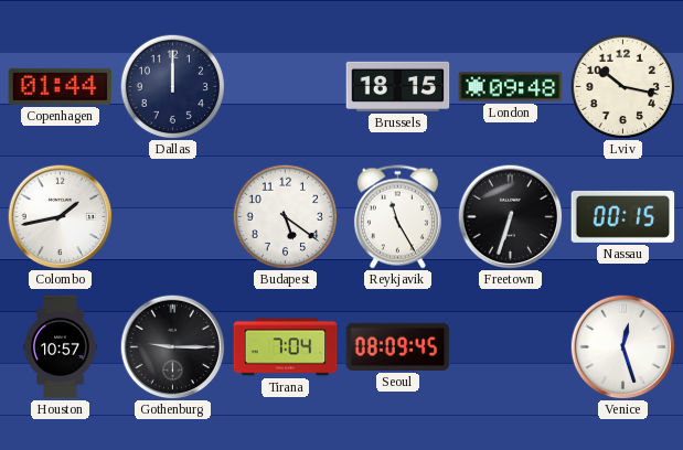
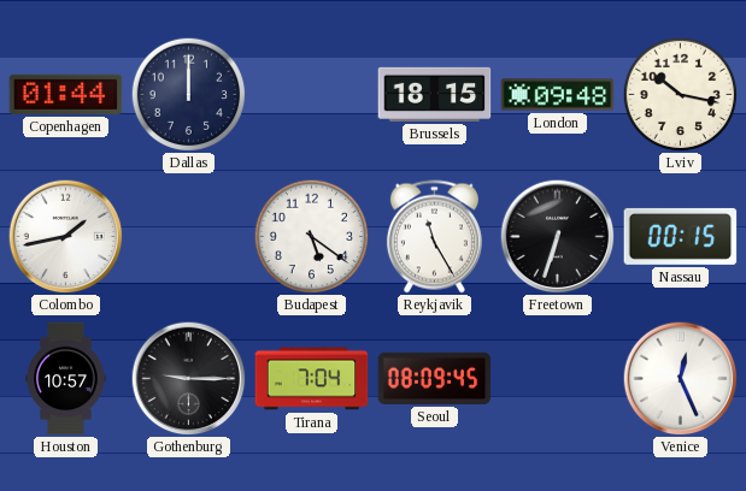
Venice: 12:27 -> 12:26 (680, 378)
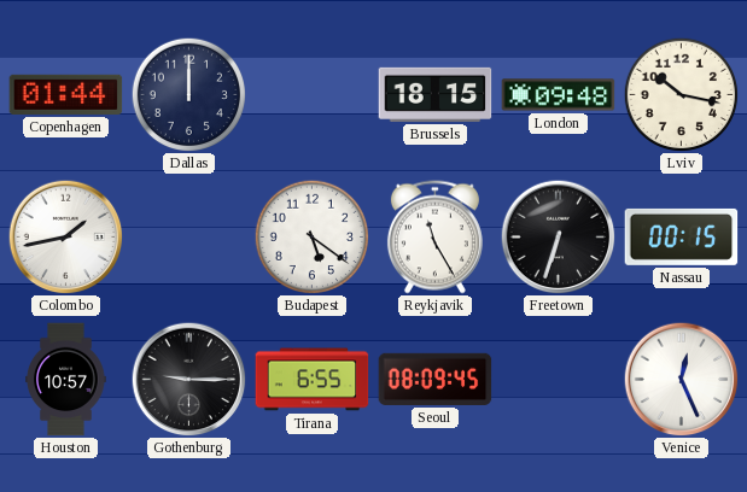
Tirana: 7:04 -> 6:55 (313, 380)
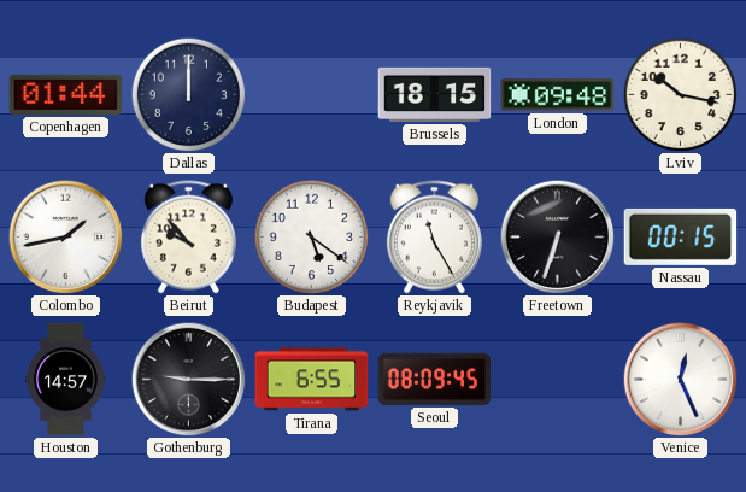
Beirut: none -> 9:53 (188, 238)
Houston: 10:57 -> 14:57 (66, 380)
